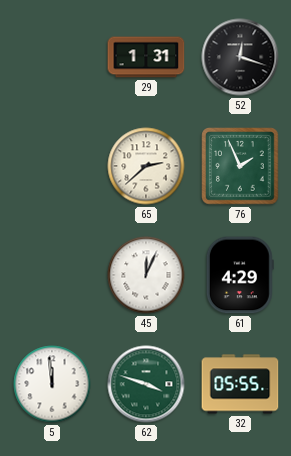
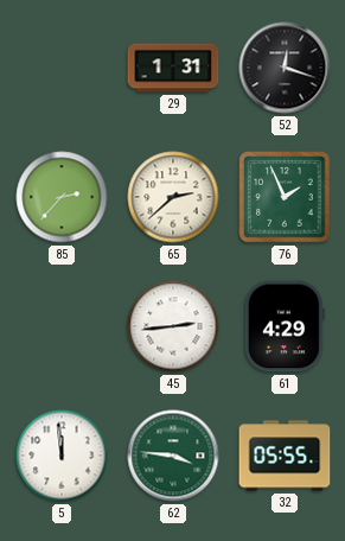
85: none -> 2:37 (62, 197)
45: 12:04 -> 2:44 (173, 326)
62: 3:48 -> 3:46 (173, 456)
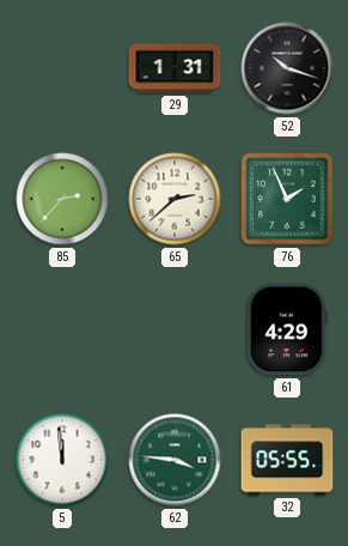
52: 12:18 -> 10:18 (287, 68)
45: 2:44 -> none (173, 326)
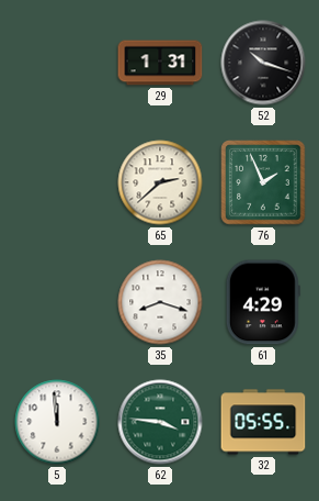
85: 2:37 -> none (62, 199)
35: none -> 8:18 (160, 302)
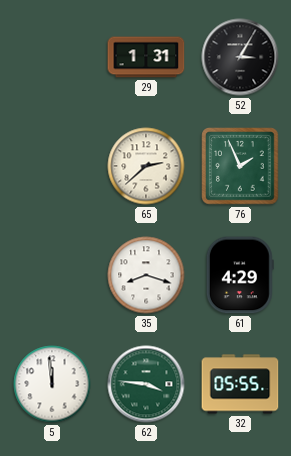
52: 10:18 -> 3:05 (240, 57)
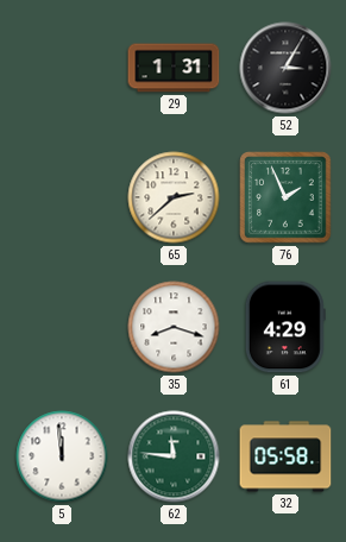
62: 3:46 -> 11:46 (174, 456)
32: 05:55 -> 05:58 (285, 456)
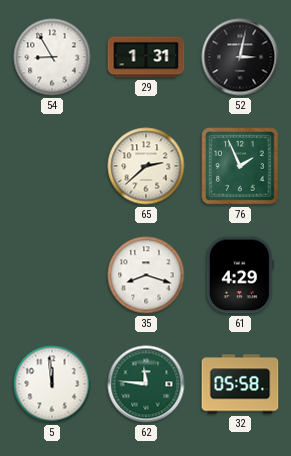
54: none -> 8:55 (52, 57)
52: 3:05 -> 3:02 (240, 57)
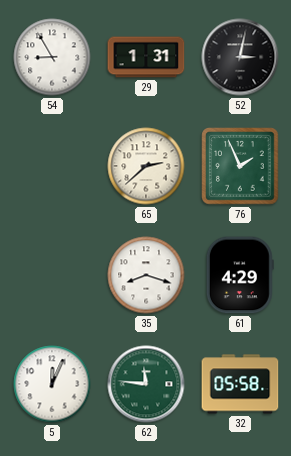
5: 11:59 -> 12:04 (52, 384)
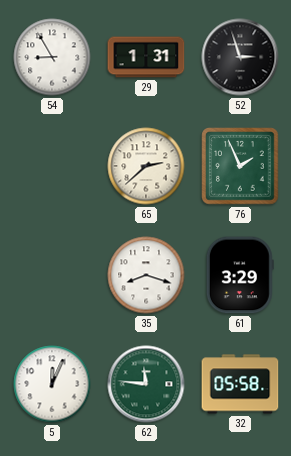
52: 3:02 -> 2:57 (240, 57)
61: 4:29 -> 3:29 (240, 275)
